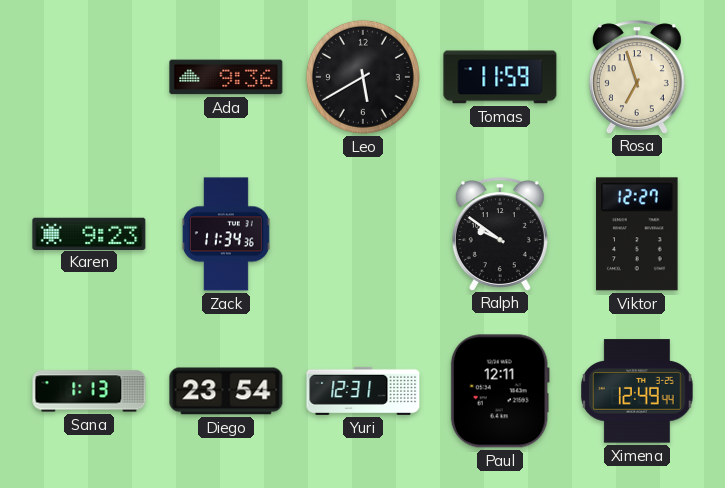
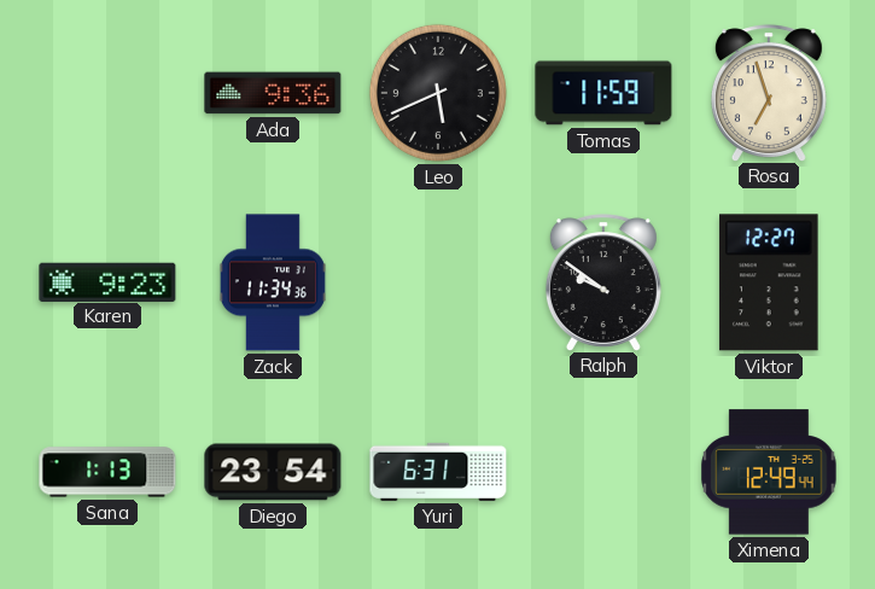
Leo: 5:40 -> 5:41 (438, 93)
Yuri: 12:31 -> 6:31 (438, 472)
Paul: 12:11 -> none (500, 391)
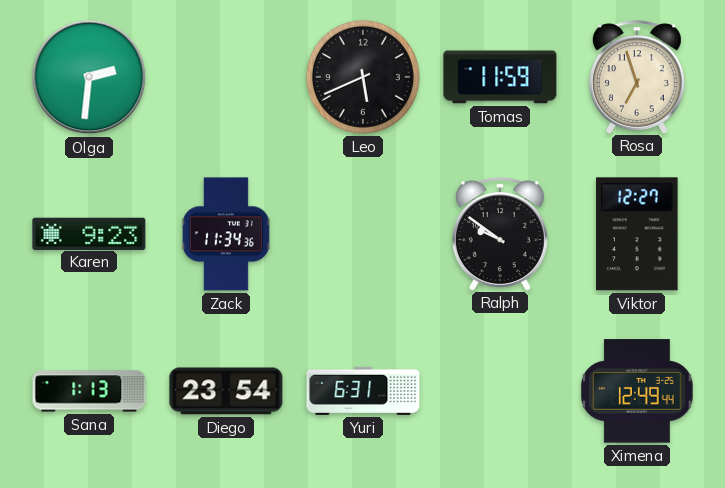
Olga: none -> 2:31 (89, 77)
Ada: 9:36 -> none (273, 93)
